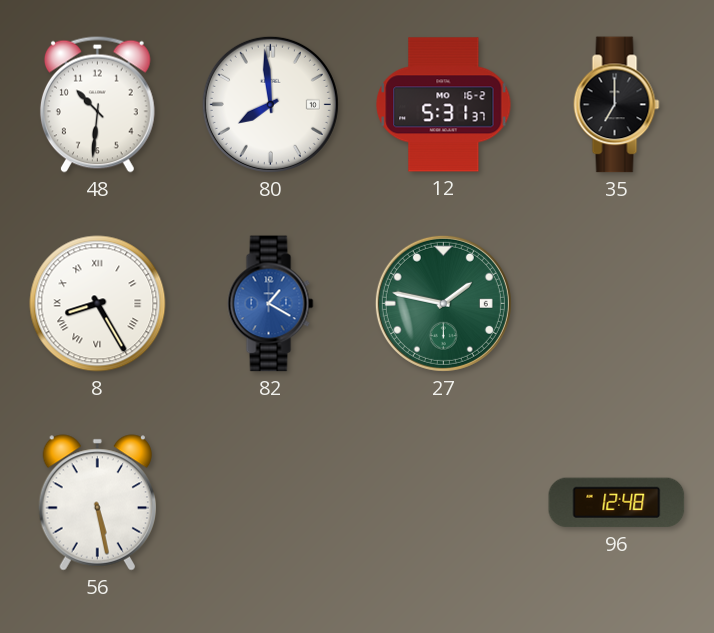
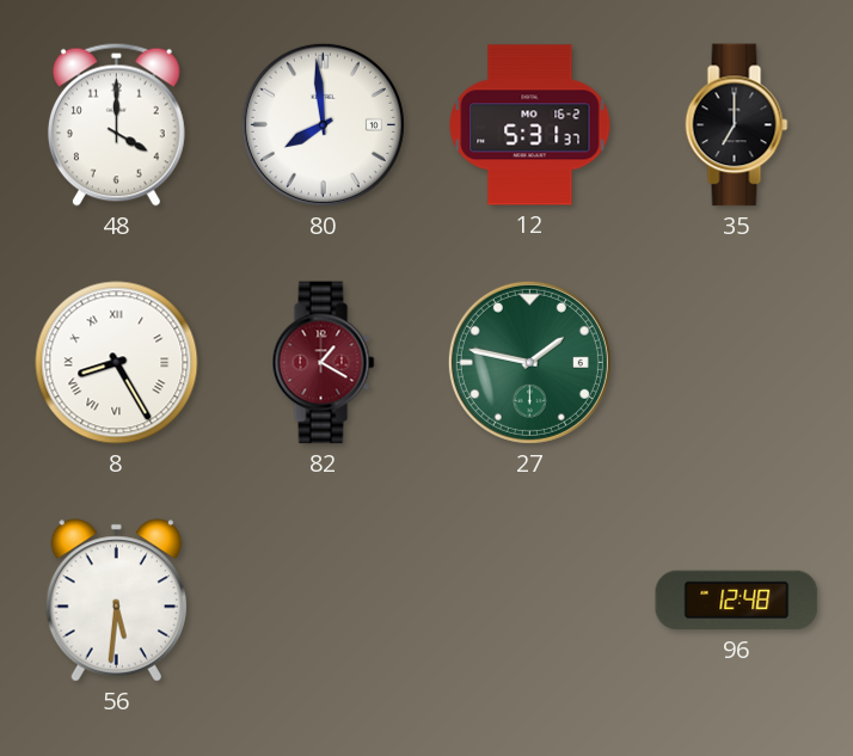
48: 10:31 -> 4:00 (116, 124)
82 dial: blue -> burgundy (324, 363)
56: 5:28 -> 5:31 (116, 601)
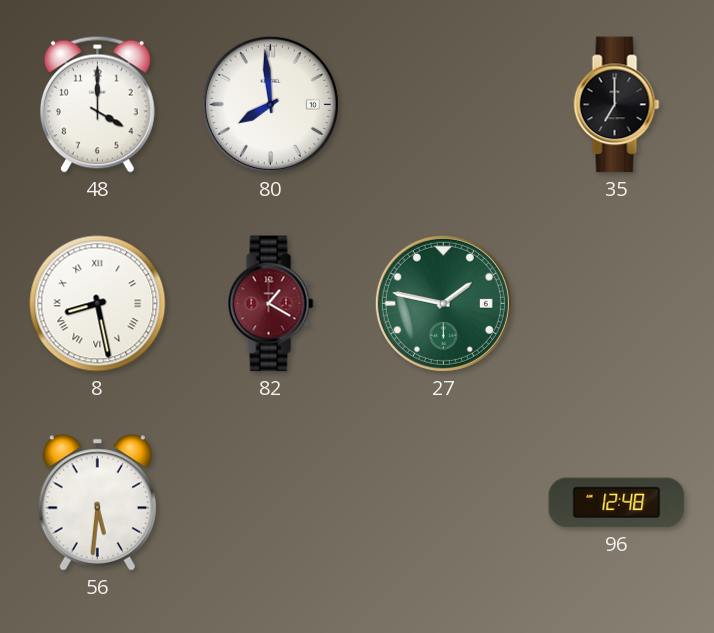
12: 5:31 -> none (530, 125)
8: 8:25 -> 8:28 (98, 304)
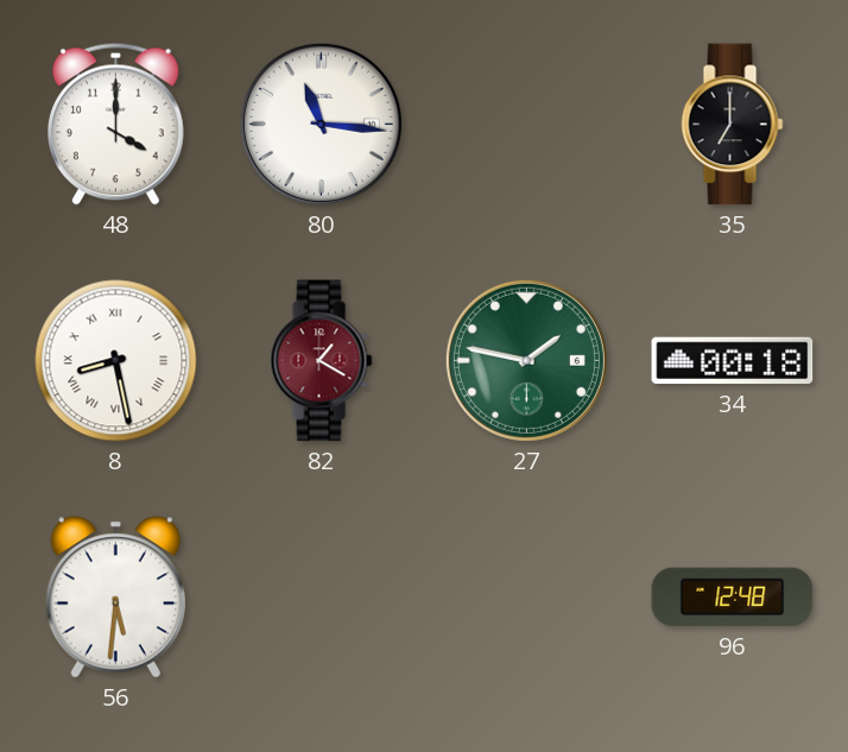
80: 7:59 -> 11:16 (321, 124)
34: none -> 00:18 (733, 361)
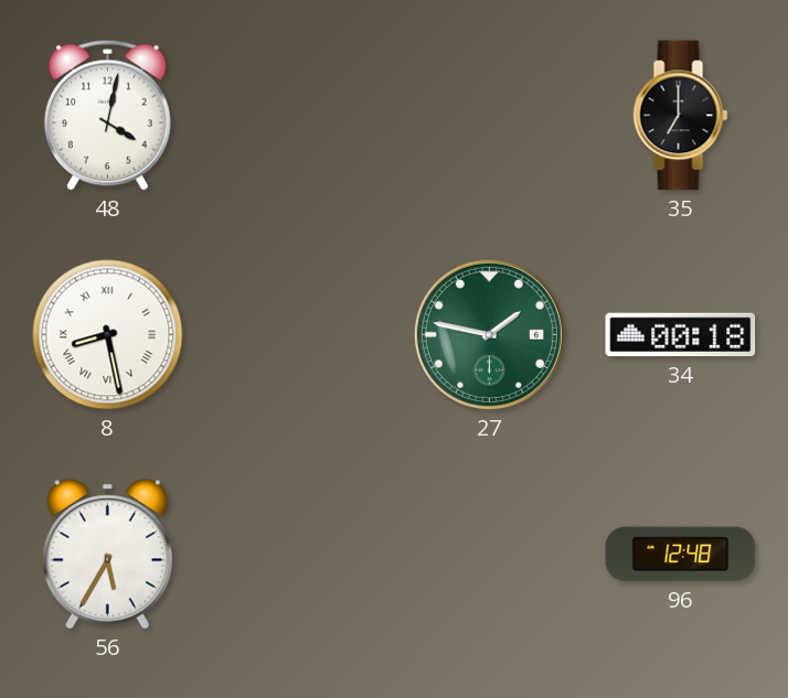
48: 4:00 -> 4:02 (107, 115)
80: 11:16 -> none (321, 124)
82: 1:20 -> none (322, 361)
56: 5:31 -> 5:35 (107, 555)
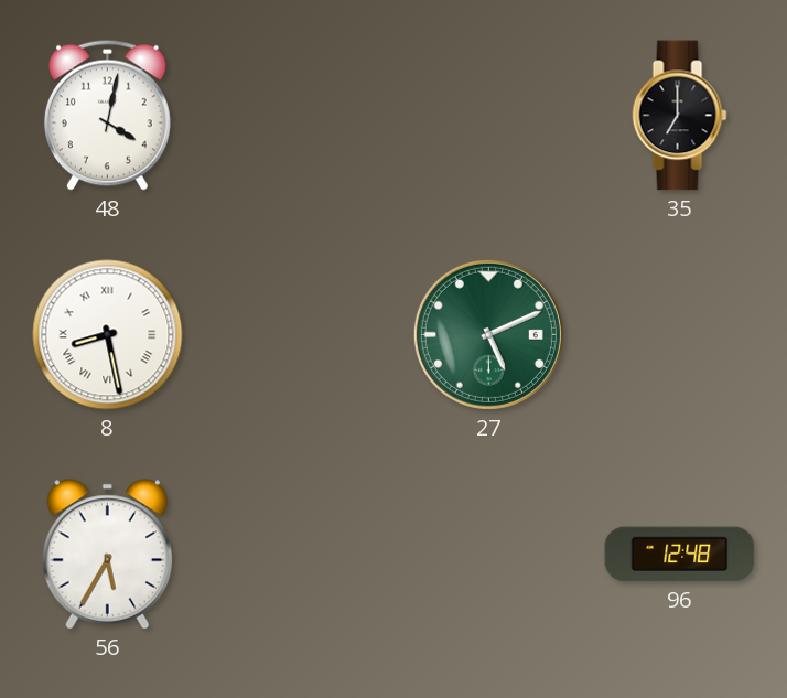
27: 1:47 -> 5:11 (488, 334)
34: 00:18 -> none (681, 335)
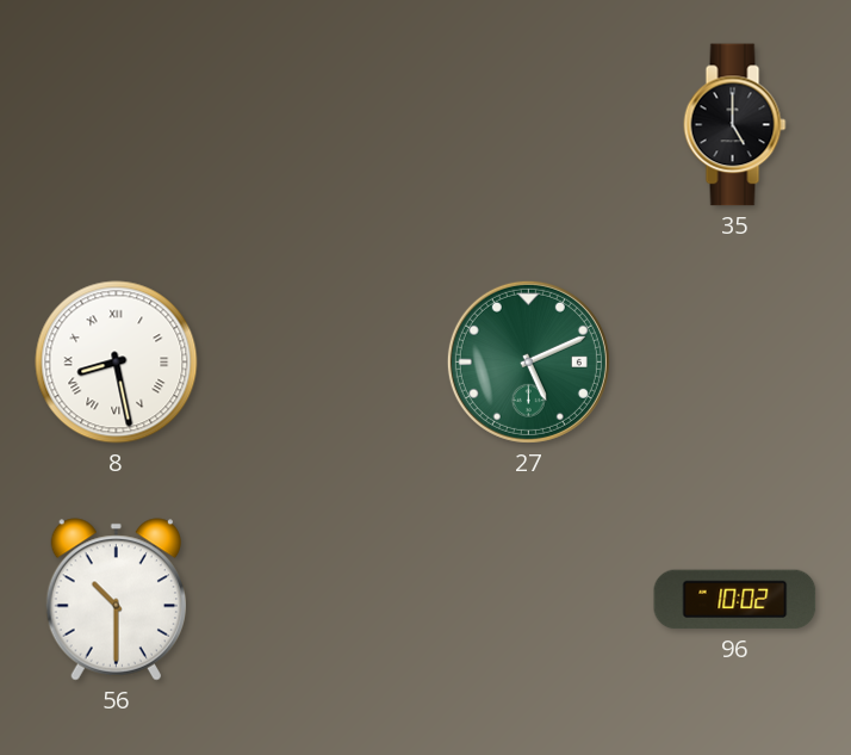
48: 4:02 -> none (107, 115)
35: 7:00 -> 5:00 (735, 125)
56: 5:35 -> 10:30 (116, 600)
96: 12:48 -> 10:02 (735, 600)
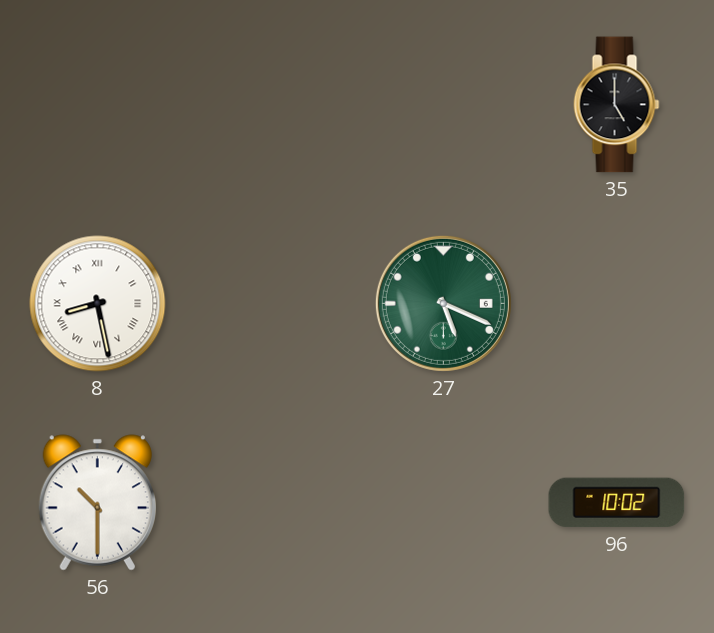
27: 5:11 -> 5:19 (443, 303)
